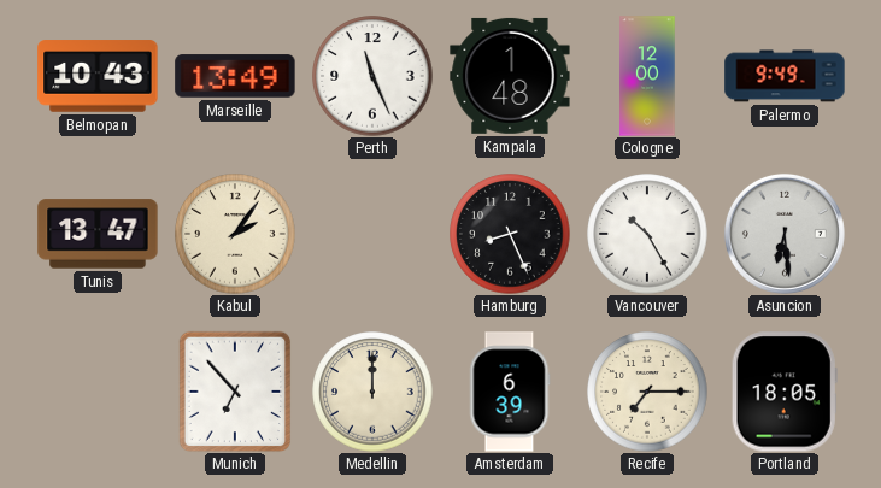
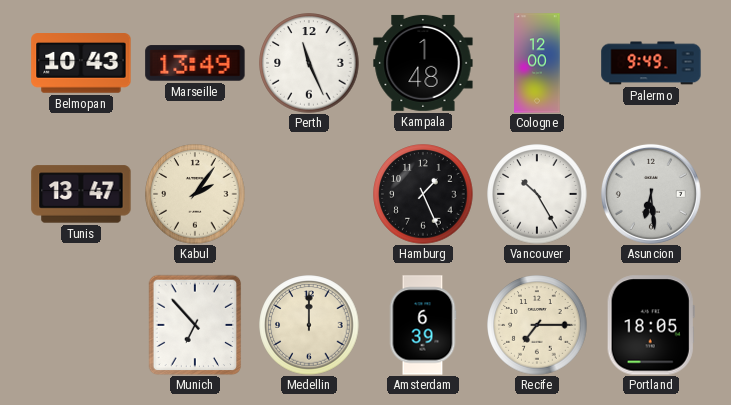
Hamburg: 8:26 -> 1:26 (423, 194)
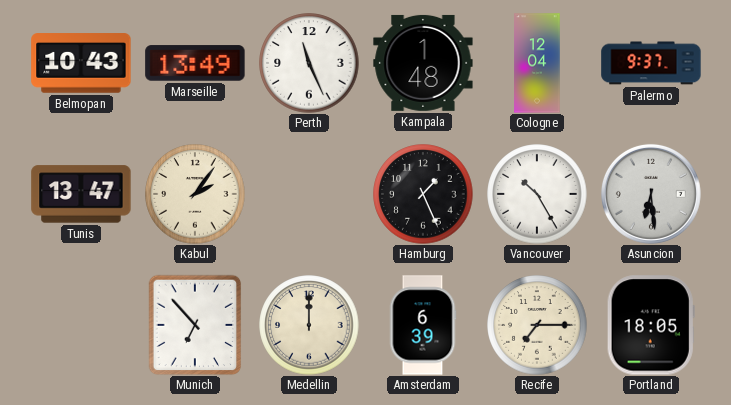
Cologne: 12:00 -> 12:04 (537, 63)
Palermo: 9:49 -> 9:37 (651, 63)
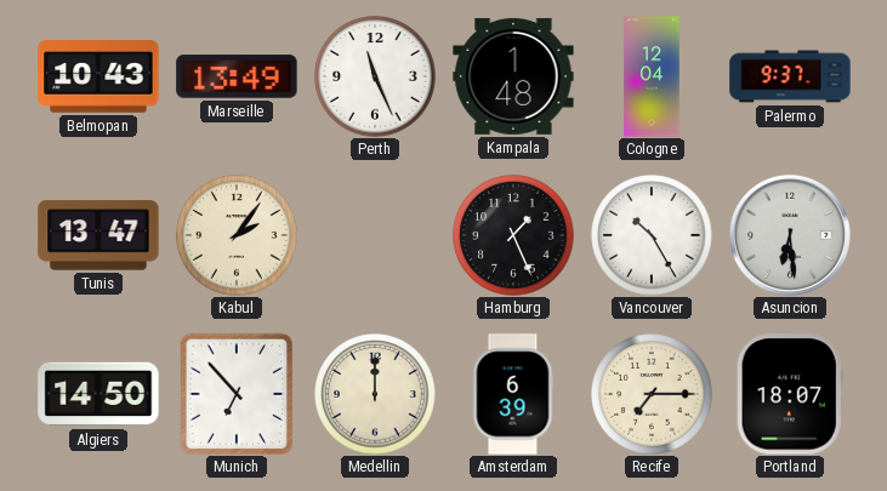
Algiers: none -> 14:50 (98, 394)
Portland: 18:05 -> 18:07 (790, 394)
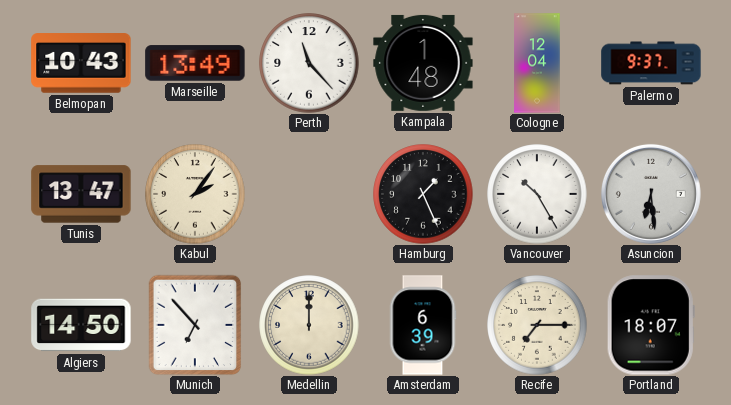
Perth: 11:26 -> 11:23 (309, 63)
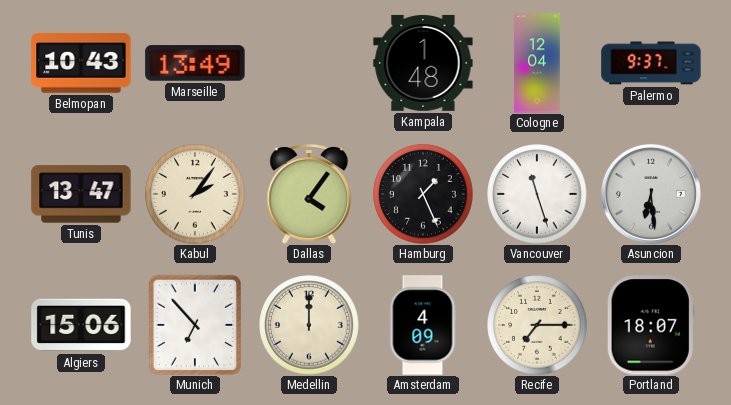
Perth: 11:23 -> none (309, 63)
Dallas: none -> 4:06 (309, 194)
Vancouver: 10:25 -> 11:27 (537, 194)
Algiers: 14:50 -> 15:06 (81, 325)
Amsterdam: 6:39 -> 4:09 (423, 325)
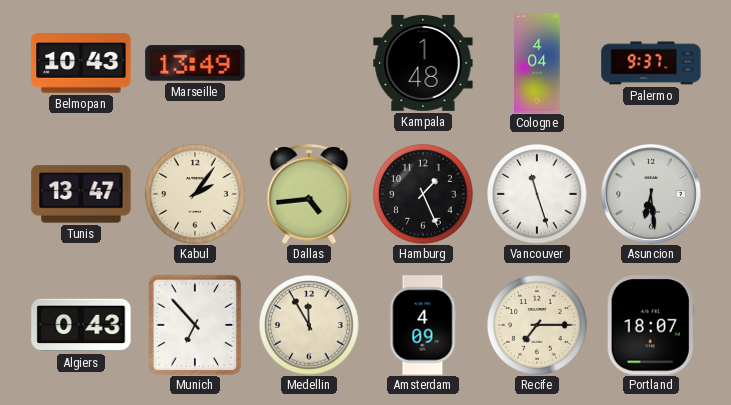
Cologne: 12:04 -> 4:04 (537, 63)
Dallas: 4:06 -> 4:44 (309, 194)
Algiers: 15:06 -> 0:43 (81, 325)
Medellin: 12:00 -> 11:55 (309, 325)
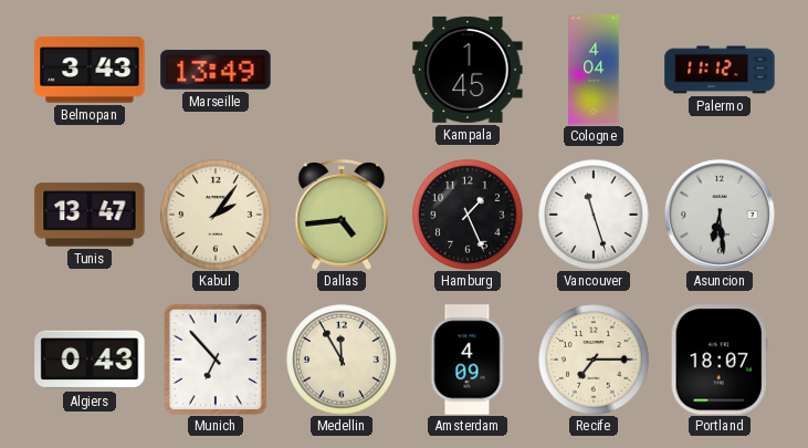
Belmopan: 10:43 -> 3:43 (90, 70)
Kampala: 1:48 -> 1:45 (468, 70)
Palermo: 9:37 -> 11:12 (720, 70)
